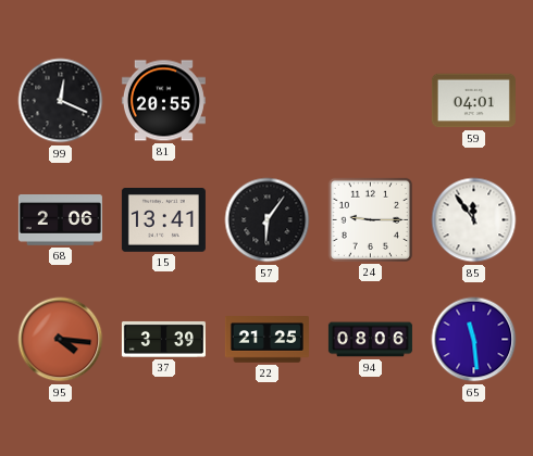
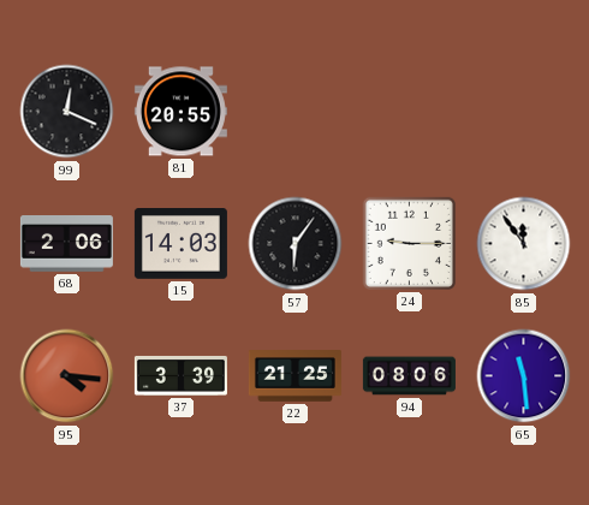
59: 04:01 -> none (473, 101)
15: 13:41 -> 14:03 (180, 244)
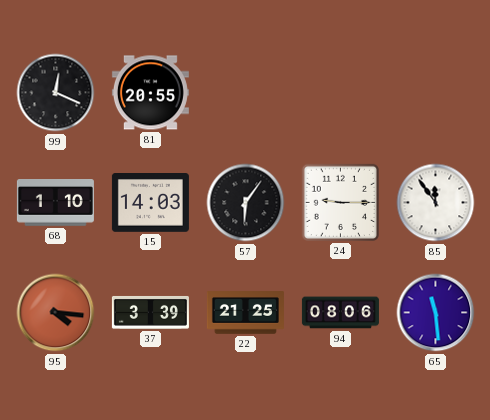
68: 2:06 -> 1:10 (55, 203)
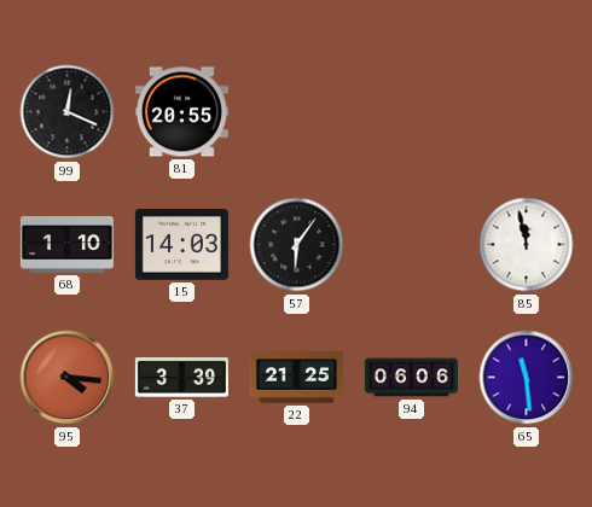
24: 9:15 -> none (340, 202)
85: 11:54 -> 11:58 (527, 245)
94: 08:06 -> 06:06 (411, 378)
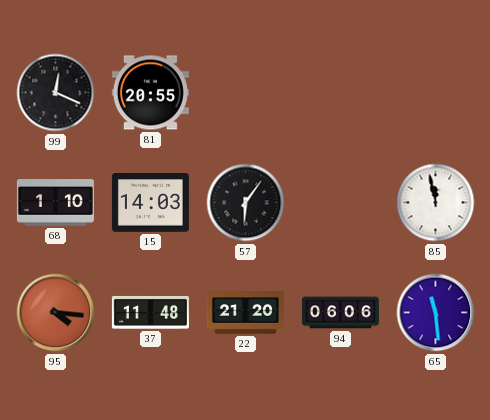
37: 3:39 -> 11:48 (150, 312)
22: 21:25 -> 21:20 (245, 313)
